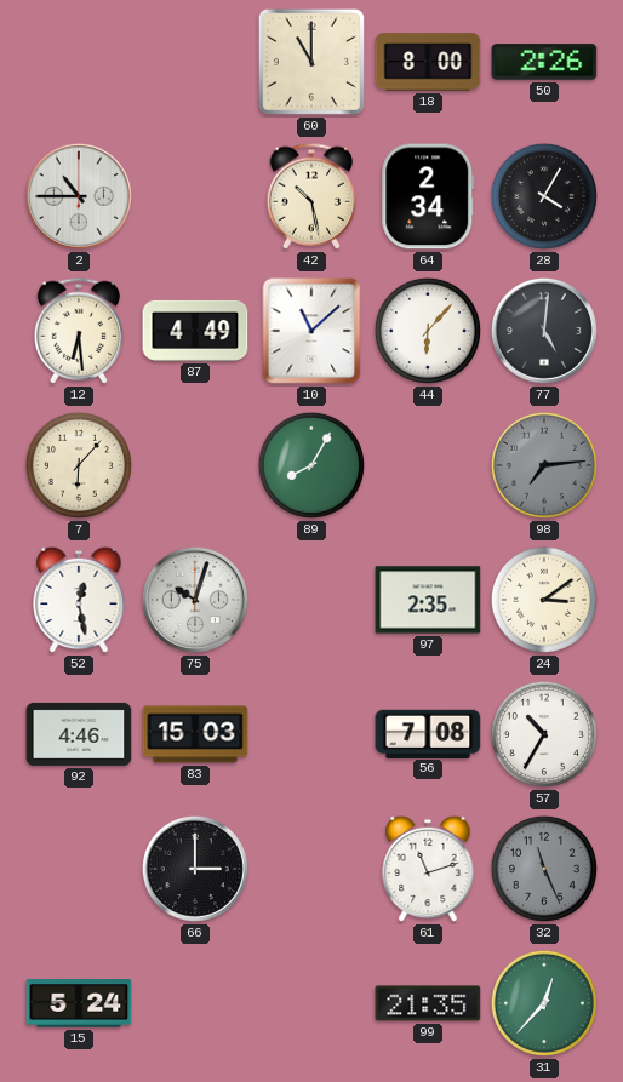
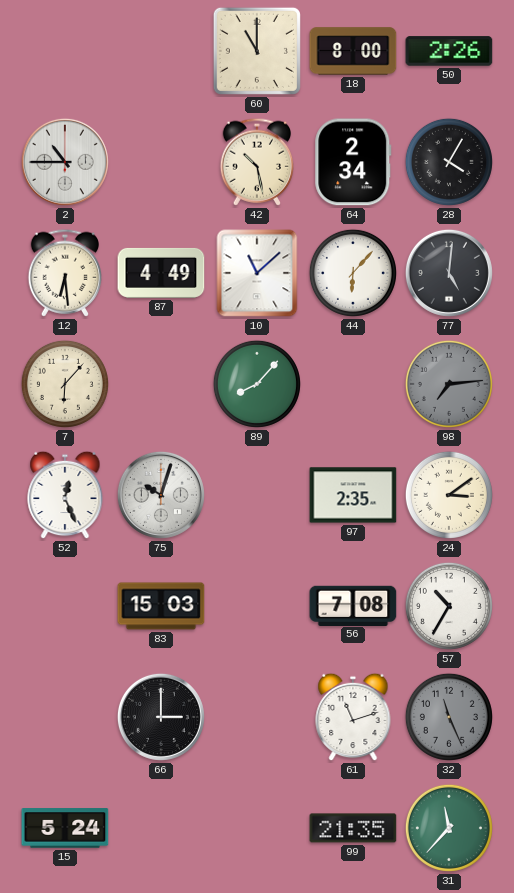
89: 8:05 -> 8:07 (257, 384)
52: 12:28 -> 12:26 (65, 495)
92: 4:46 -> none (79, 734)
31: 12:37 -> 11:37 (449, 828)
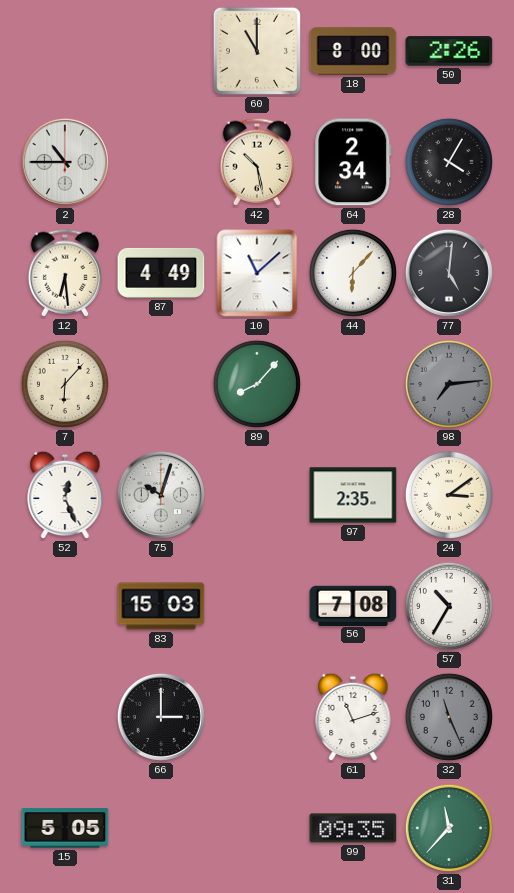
15: 5:24 -> 5:05 (65, 828)
99: 21:35 -> 09:35 (353, 828)
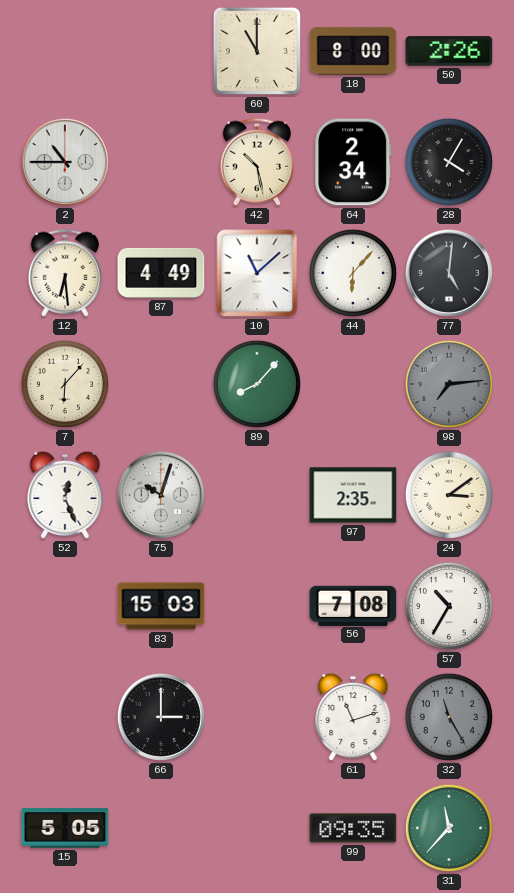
32: 11:26 -> 11:25 (449, 717)
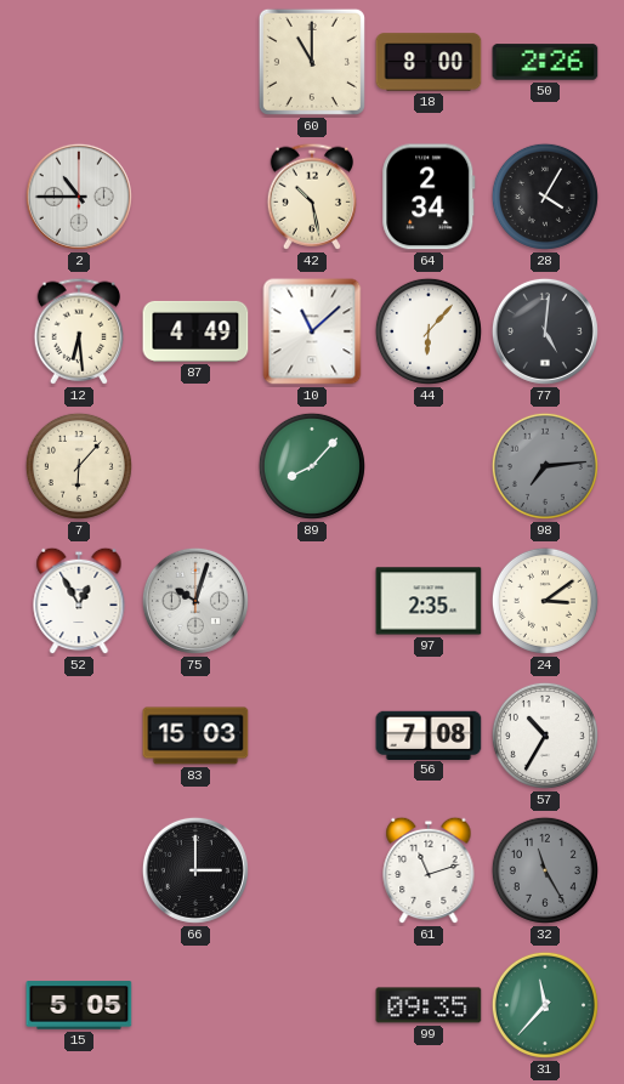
52: 12:26 -> 12:55 (79, 601)
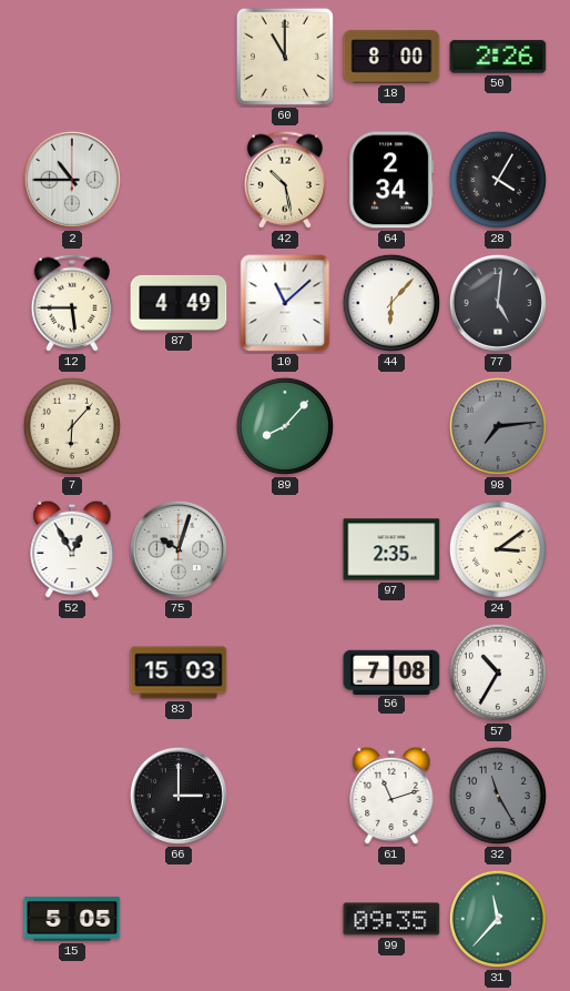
12: 6:29 -> 5:45 (72, 303)
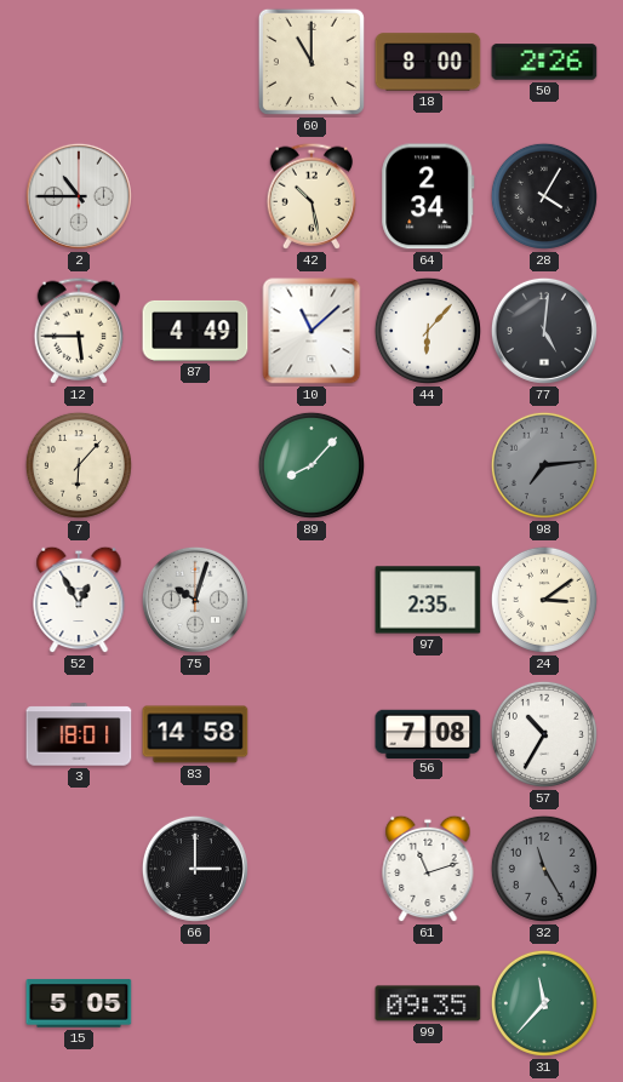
3: none -> 18:01 (79, 734)
83: 15:03 -> 14:58 (195, 734)
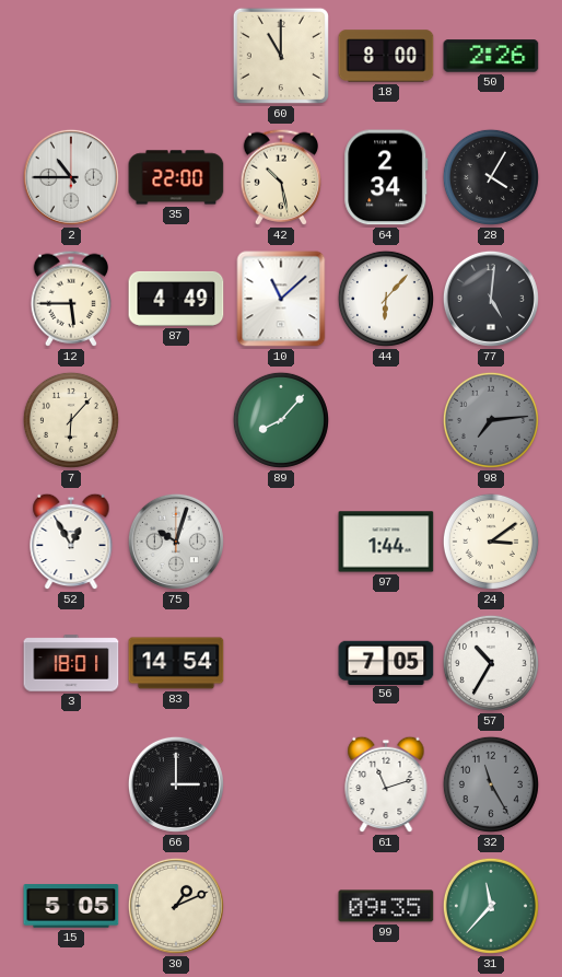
35: none -> 22:00 (176, 177)
97: 2:35 -> 1:44 (386, 542)
83: 14:58 -> 14:54 (176, 663)
56: 7:08 -> 7:05 (386, 662)
30: none -> 1:11 (176, 906)
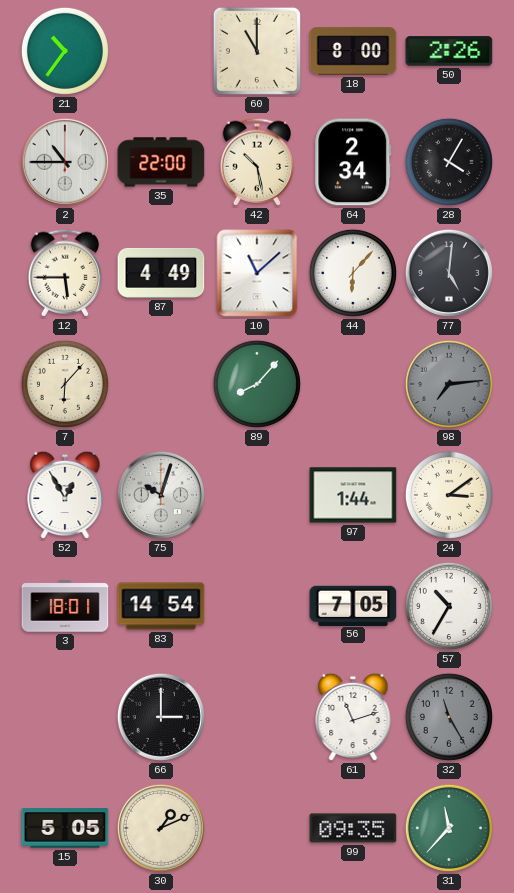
21: none -> 10:36 (65, 51)
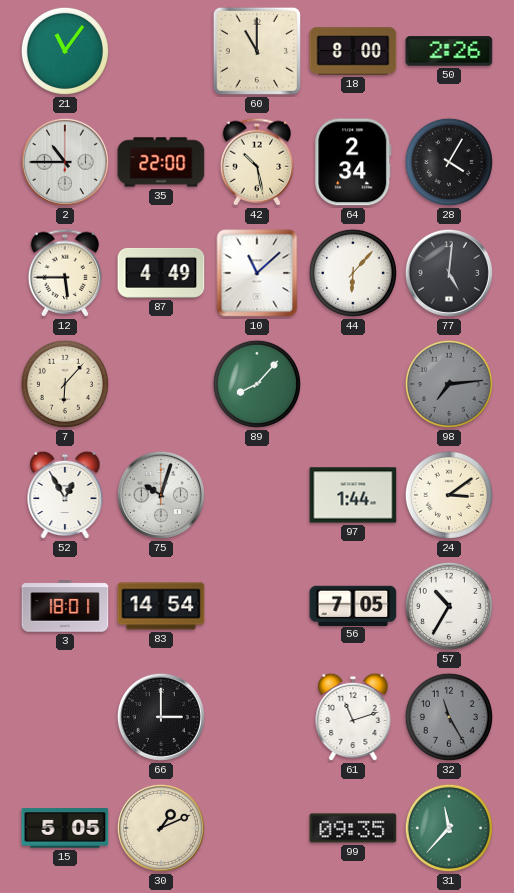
21: 10:36 -> 11:06 (65, 51)
